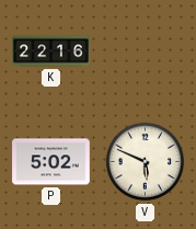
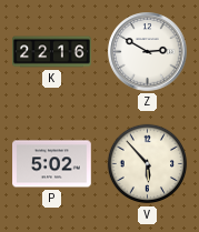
Z: none -> 2:50 (148, 52)
V: 5:49 -> 5:53 (148, 164)
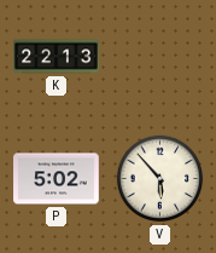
K: 22:16 -> 22:13 (57, 57)
Z: 2:50 -> none (148, 52)
